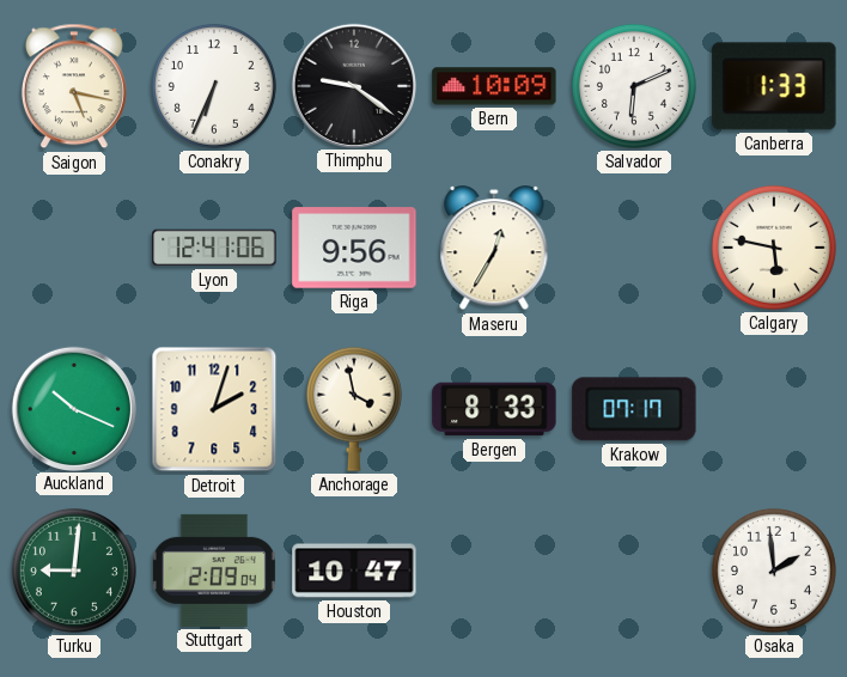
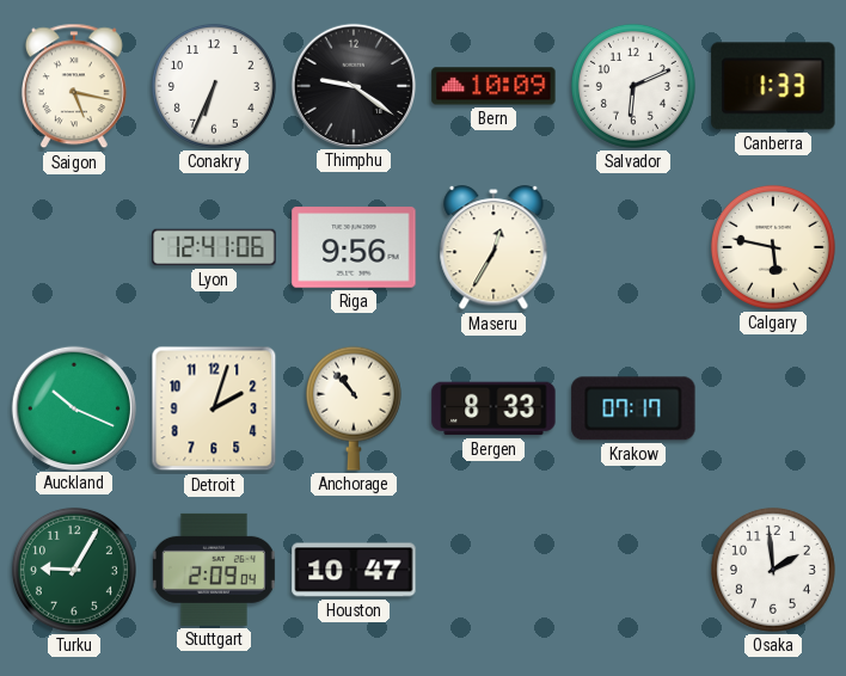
Anchorage: 3:58 -> 10:53 (354, 408)
Turku: 9:01 -> 9:05 (74, 570)
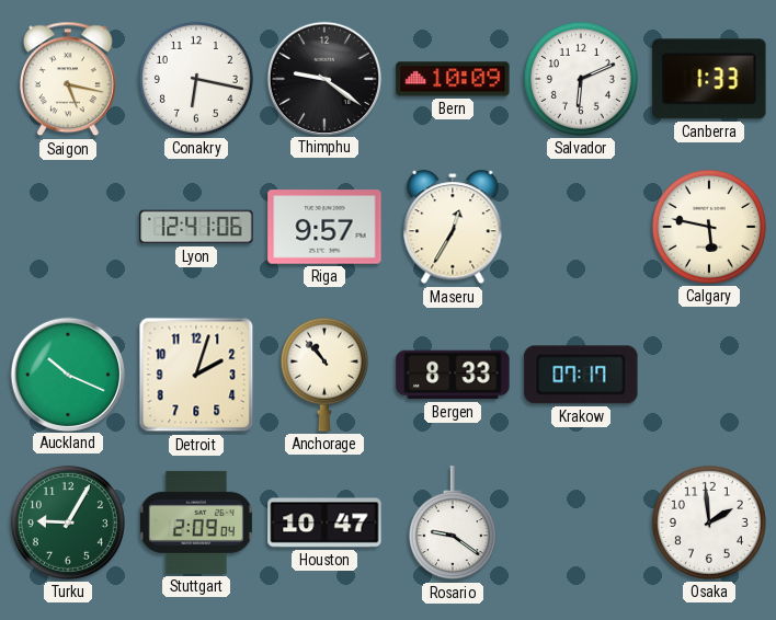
Conakry: 6:34 -> 6:17 (196, 79)
Riga: 9:56 -> 9:57 (324, 227)
Rosario: none -> 9:21 (453, 524)
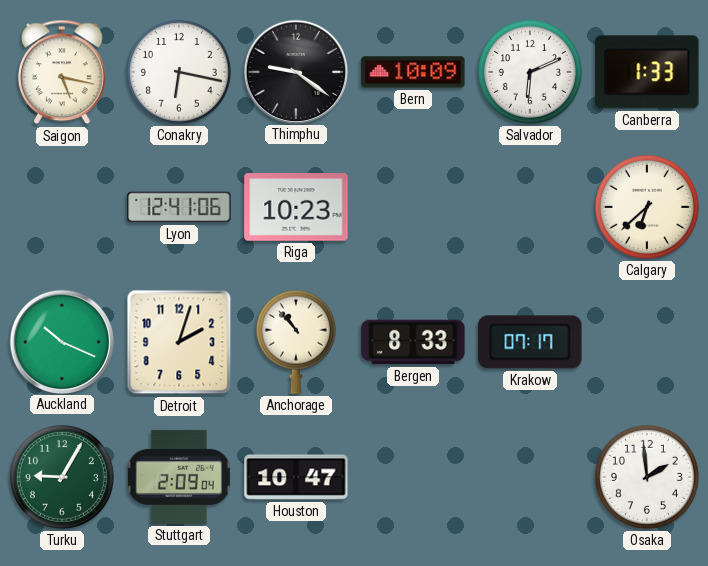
Riga: 9:57 -> 10:23 (296, 207)
Maseru: 12:35 -> none (453, 228)
Calgary: 5:47 -> 6:38 (647, 207)
Rosario: 9:21 -> none (453, 524)
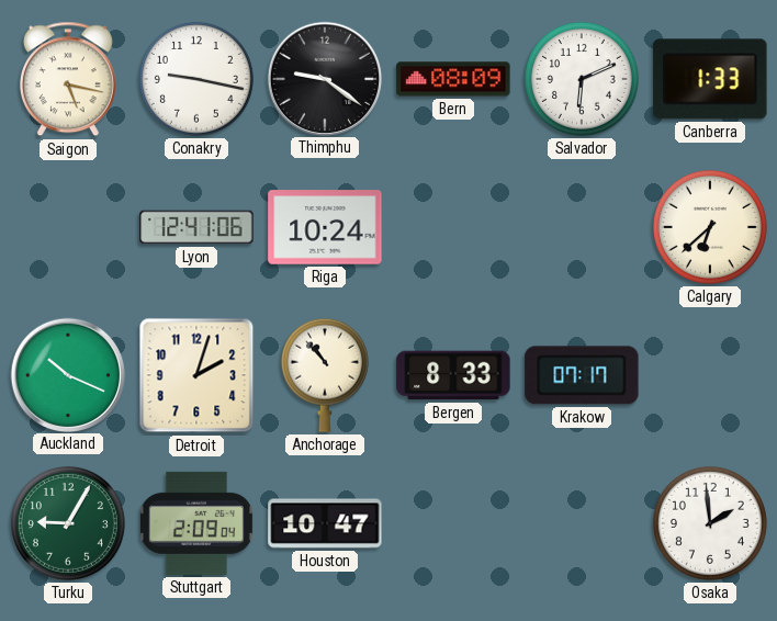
Conakry: 6:17 -> 9:17 (196, 79)
Bern: 10:09 -> 08:09 (453, 79)
Riga: 10:23 -> 10:24 (325, 227)
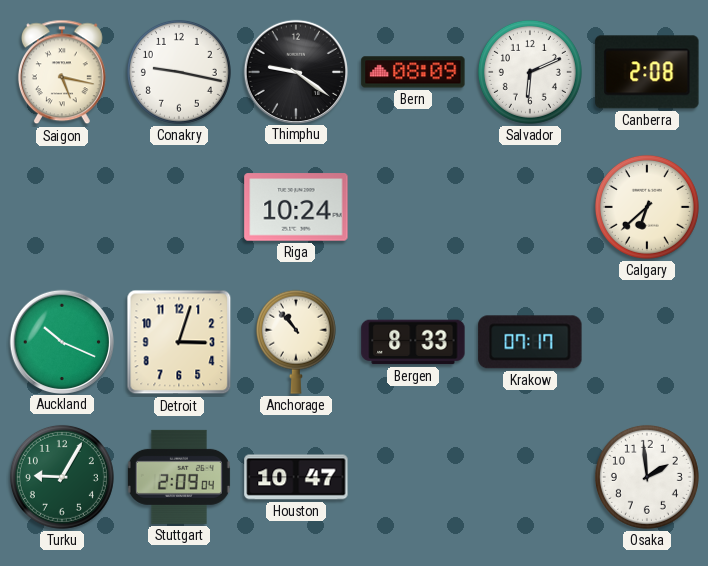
Canberra: 1:33 -> 2:08 (647, 72)
Lyon: 12:41 -> none (196, 227)
Detroit: 2:03 -> 3:03 (179, 342)
